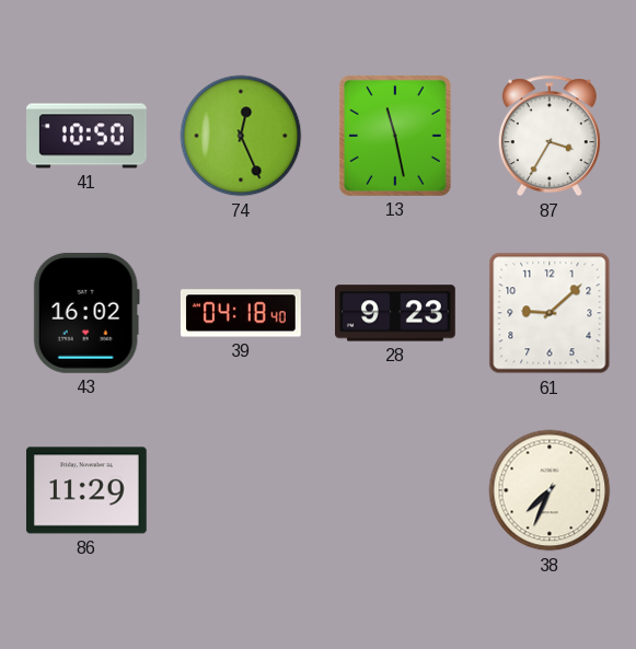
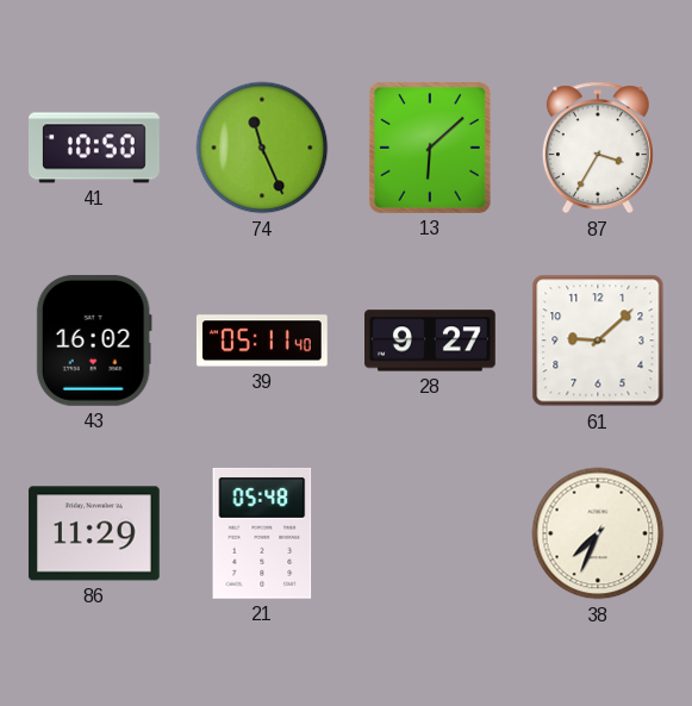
74: 12:26 -> 11:26 (262, 148)
13: 11:28 -> 6:08 (430, 148)
39: 04:18 -> 05:11 (262, 340)
28: 9:23 -> 9:27 (431, 340)
21: none -> 05:48 (262, 533)
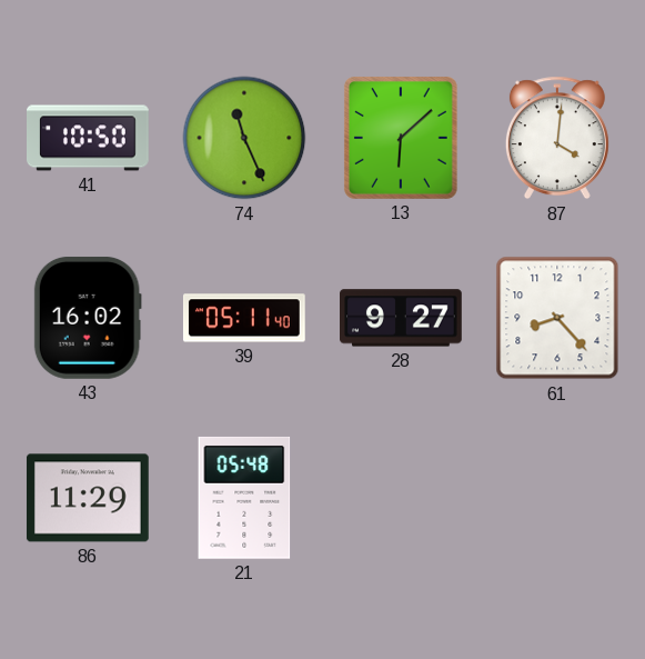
87: 3:35 -> 4:01 (557, 138)
61: 9:08 -> 8:23 (557, 318)
38: 7:34 -> none (598, 533)
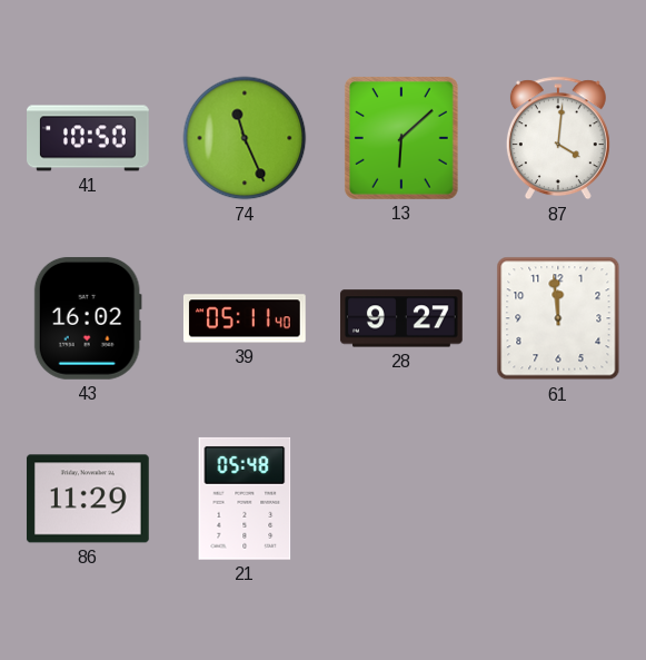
61: 8:23 -> 11:59 (558, 318)
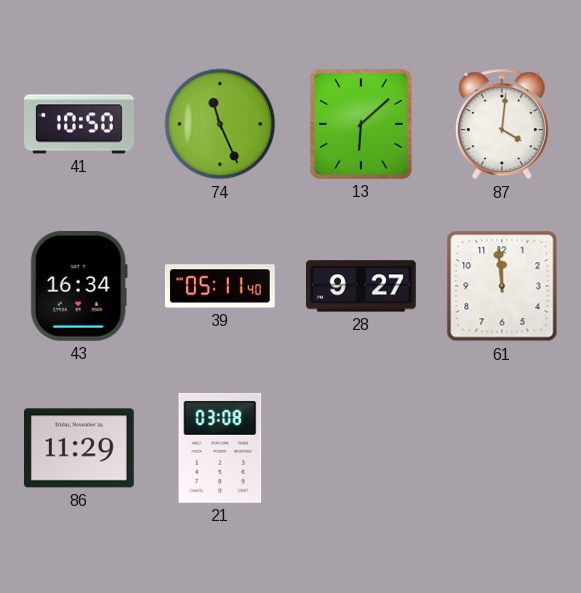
43: 16:02 -> 16:34 (79, 286)
21: 05:48 -> 03:08 (220, 448)
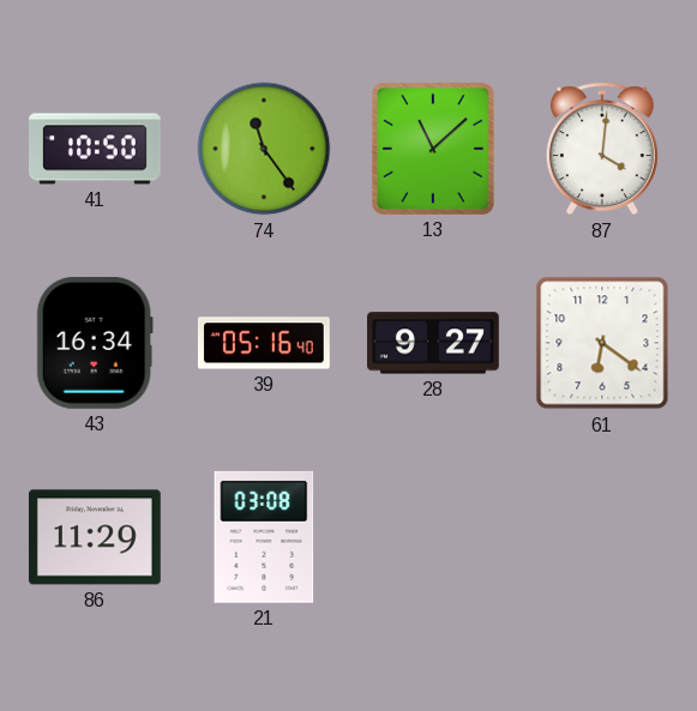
74: 11:26 -> 11:24 (264, 149)
13: 6:08 -> 11:08 (433, 149)
39: 05:11 -> 05:16 (264, 343)
61: 11:59 -> 6:21 (602, 343)
